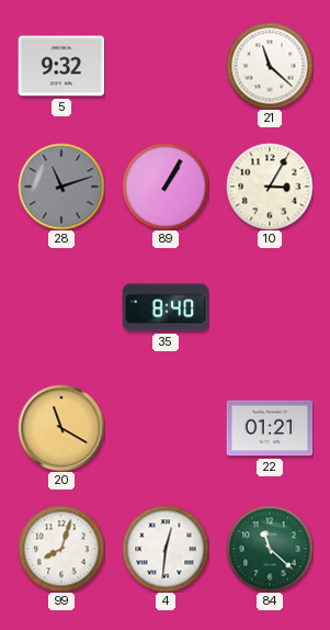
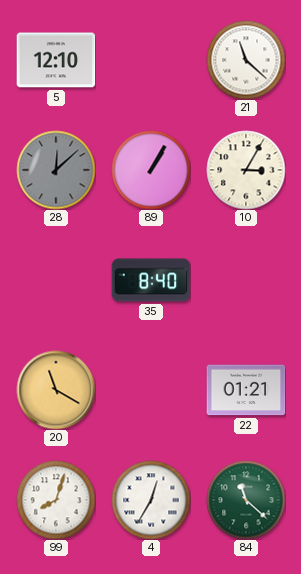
5: 9:32 -> 12:10 (56, 60)
28: 11:12 -> 12:08 (56, 170)
4: 12:31 -> 12:35 (151, 500)
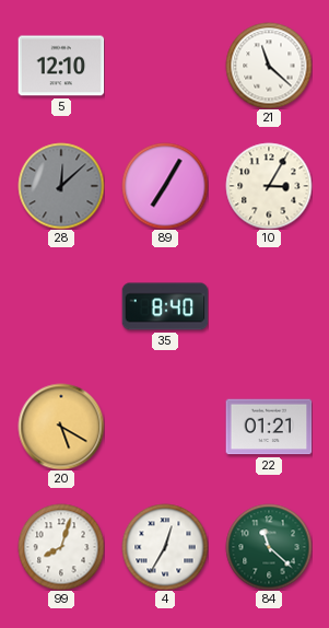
89: 1:05 -> 7:05 (165, 186)
20: 11:20 -> 5:20 (61, 427)
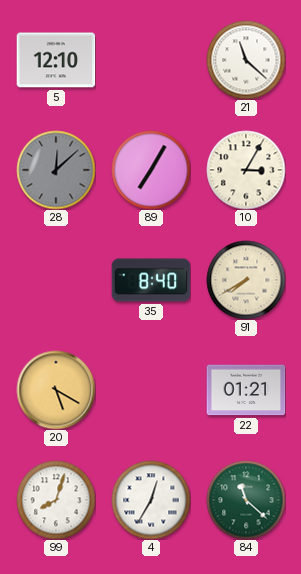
91: none -> 7:40 (246, 280)
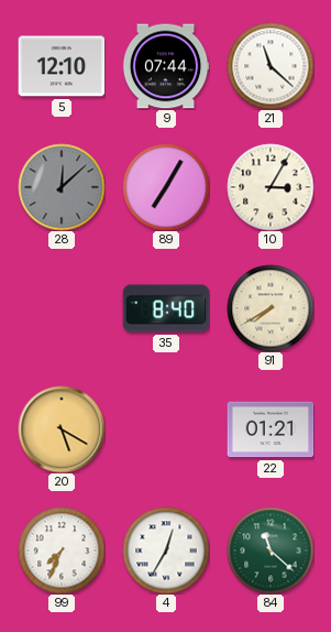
9: none -> 07:44 (166, 66)
99: 8:03 -> 7:34 (62, 551)
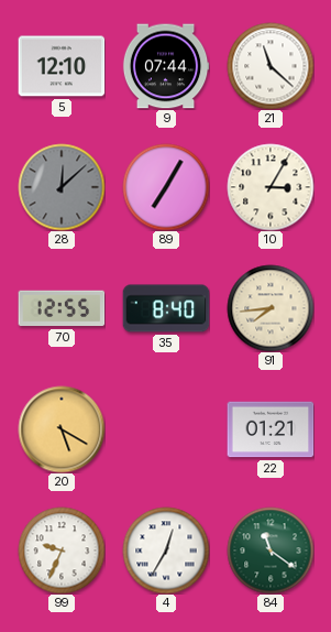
70: none -> 12:55 (62, 308)
91: 7:40 -> 7:44 (271, 308)
99: 7:34 -> 9:34 (62, 551)
84: 11:22 -> 11:21 (271, 551)
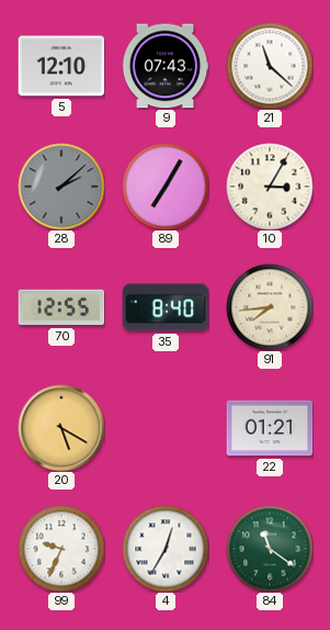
9: 07:44 -> 07:43 (166, 66)
28: 12:08 -> 2:08 (61, 187)
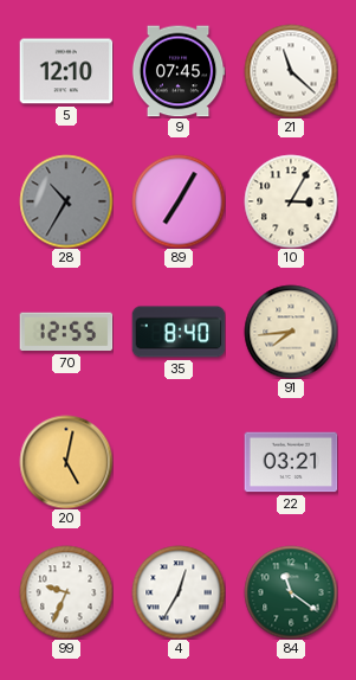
9: 07:43 -> 07:45 (179, 71)
28: 2:08 -> 10:35 (66, 201)
20: 5:20 -> 5:02 (66, 462)
22: 01:21 -> 03:21 (291, 462)
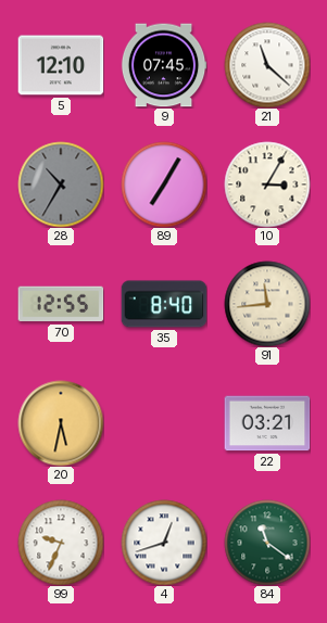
91: 7:44 -> 11:44 (267, 304)
20: 5:02 -> 5:32 (61, 423)
4: 12:35 -> 12:42 (164, 543)
